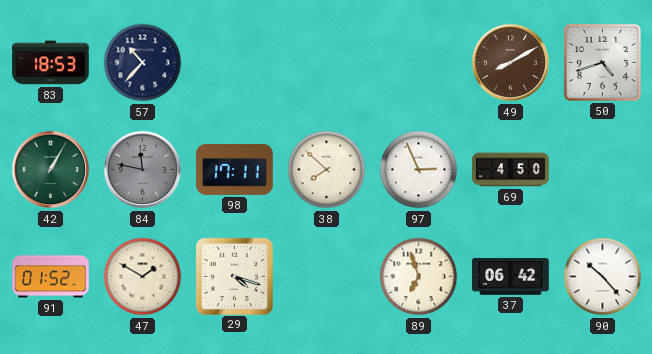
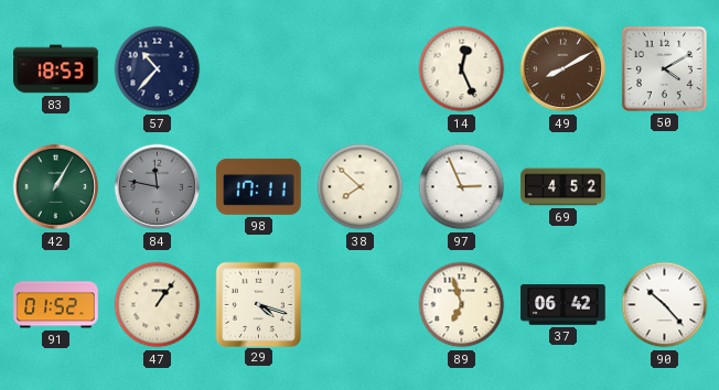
14: none -> 12:26 (462, 69)
50: 4:42 -> 4:10 (664, 68)
69: 4:50 -> 4:52 (564, 187)
47: 1:50 -> 1:06 (158, 305)
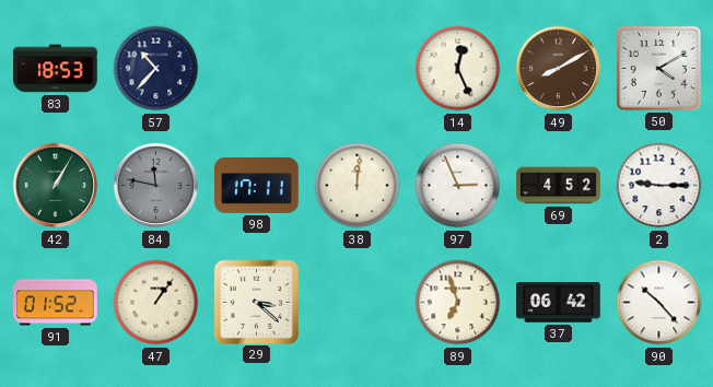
38: 7:52 -> 12:01 (358, 186)
2: none -> 9:15 (659, 186)
29: 4:18 -> 3:22 (256, 302)
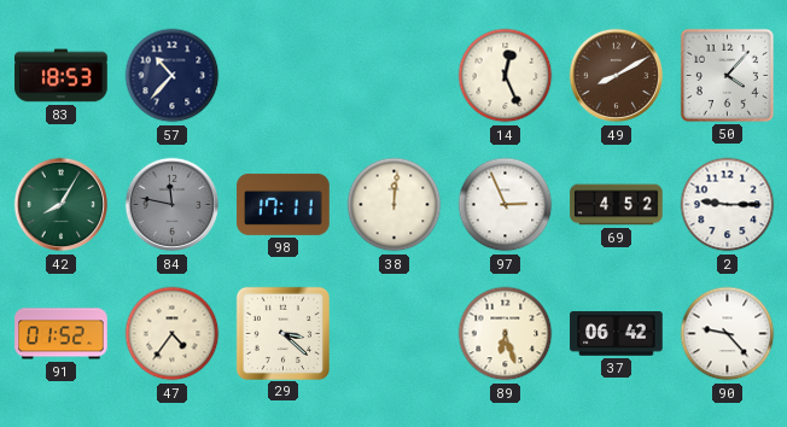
50: 4:10 -> 4:07 (727, 75)
42: 1:05 -> 8:05 (62, 205)
47: 1:06 -> 4:36 (173, 334)
89: 6:57 -> 6:27 (506, 334)
90: 10:23 -> 9:23 (728, 334)
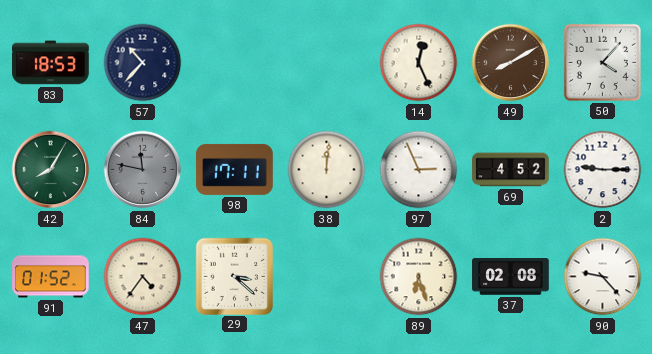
37: 06:42 -> 02:08 (511, 277)
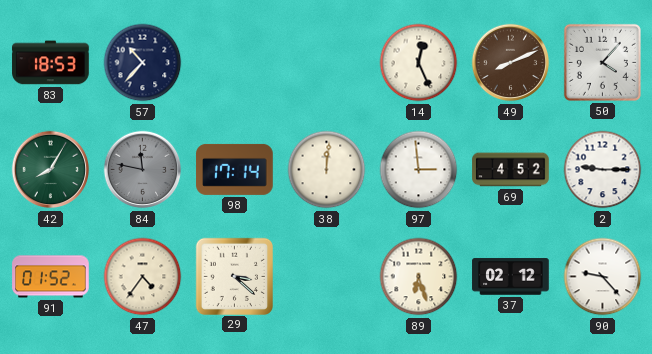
49: 8:10 -> 8:11 (511, 63)
98: 17:11 -> 17:14 (235, 169)
97: 2:56 -> 2:59 (419, 170)
37: 02:08 -> 02:12 (511, 277)
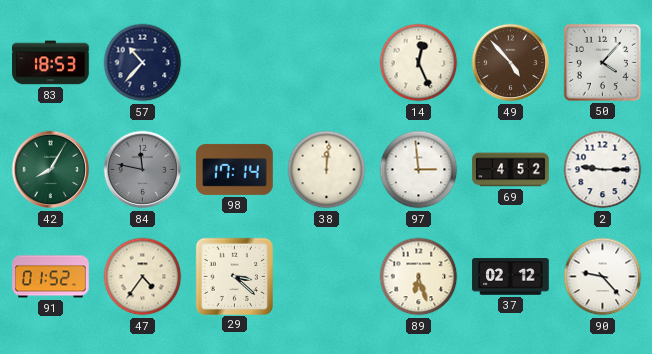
49: 8:11 -> 4:53 (511, 63)
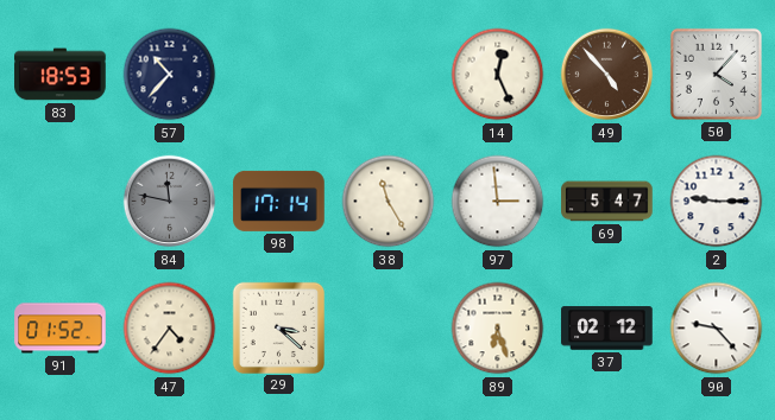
42: 8:05 -> none (51, 170)
38: 12:01 -> 11:25 (389, 202)
69: 4:52 -> 5:47 (607, 202)
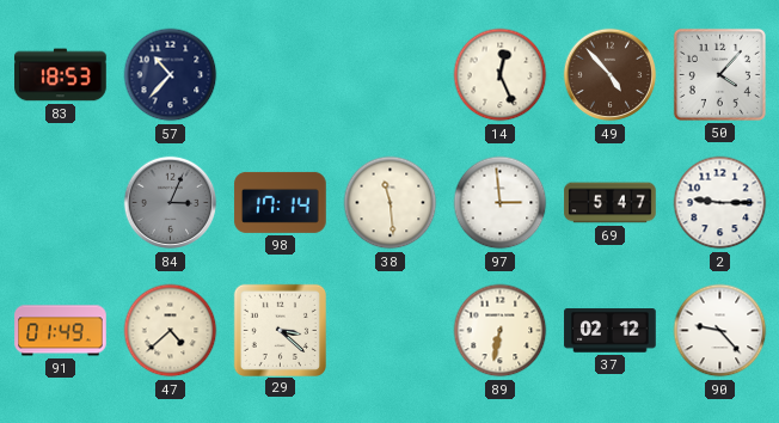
84: 11:47 -> 3:04 (171, 203)
38: 11:25 -> 11:29 (391, 203)
91: 01:52 -> 01:49 (61, 331)
47: 4:36 -> 4:38 (171, 331)
89: 6:27 -> 6:32 (501, 331)
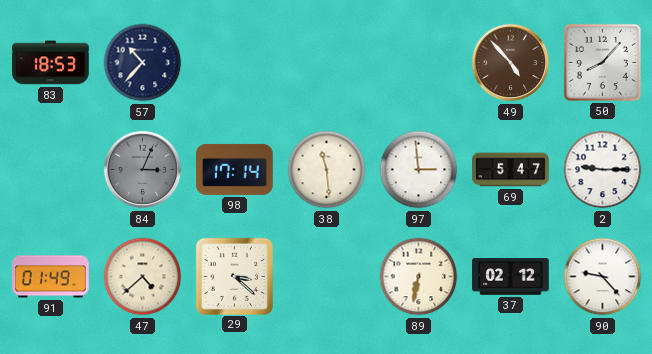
14: 12:26 -> none (501, 75)
50: 4:07 -> 8:07 (602, 62)
